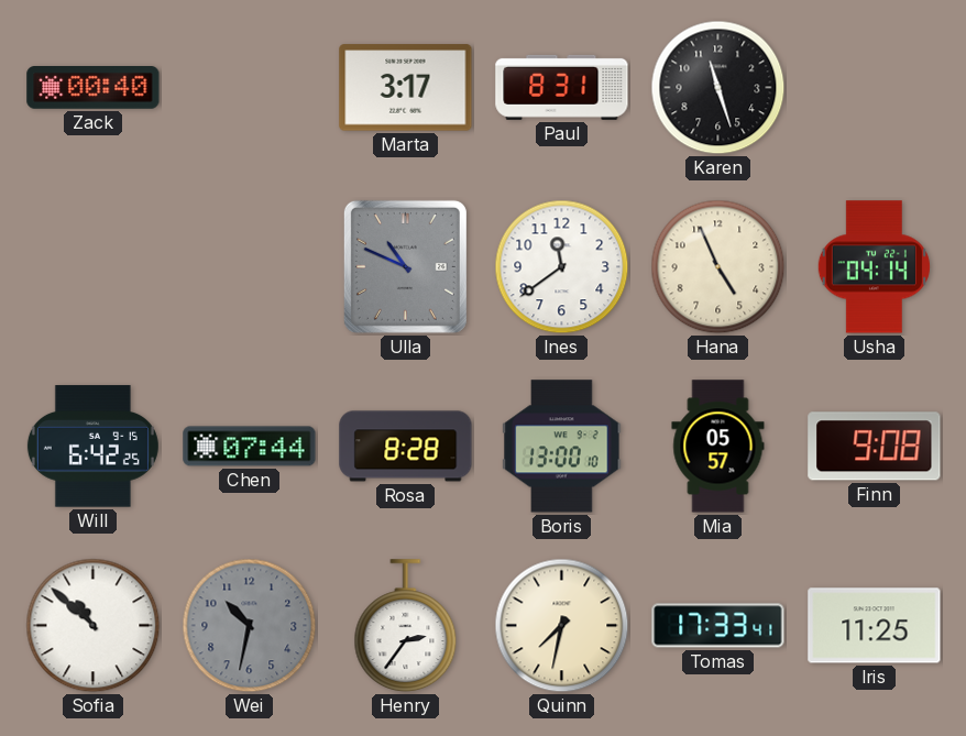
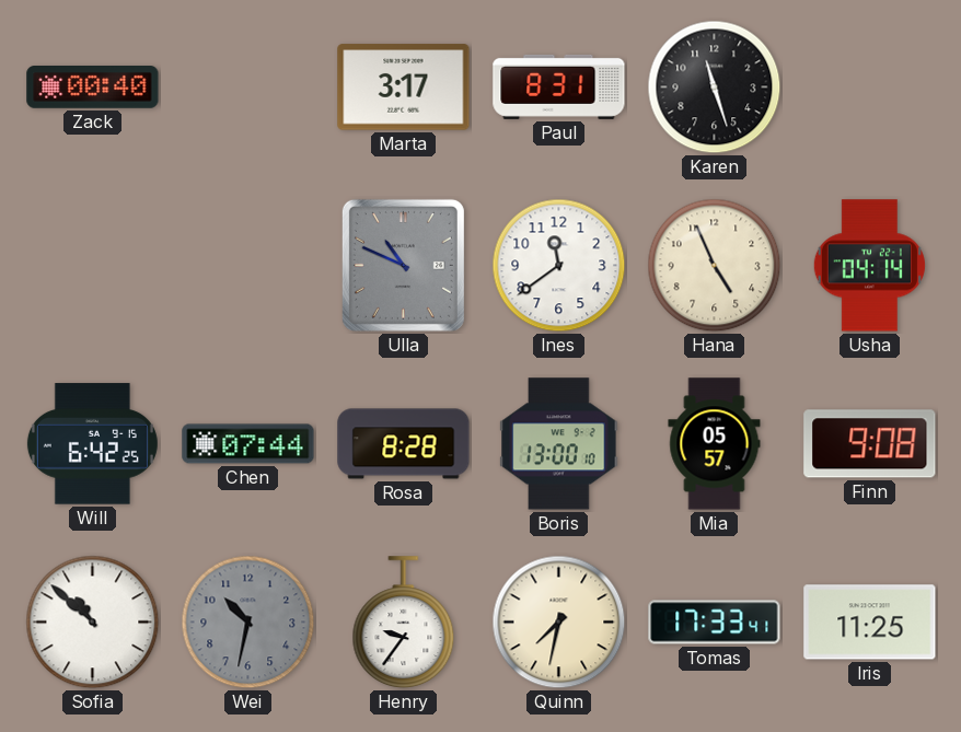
Henry: 2:36 -> 9:36 (404, 623)
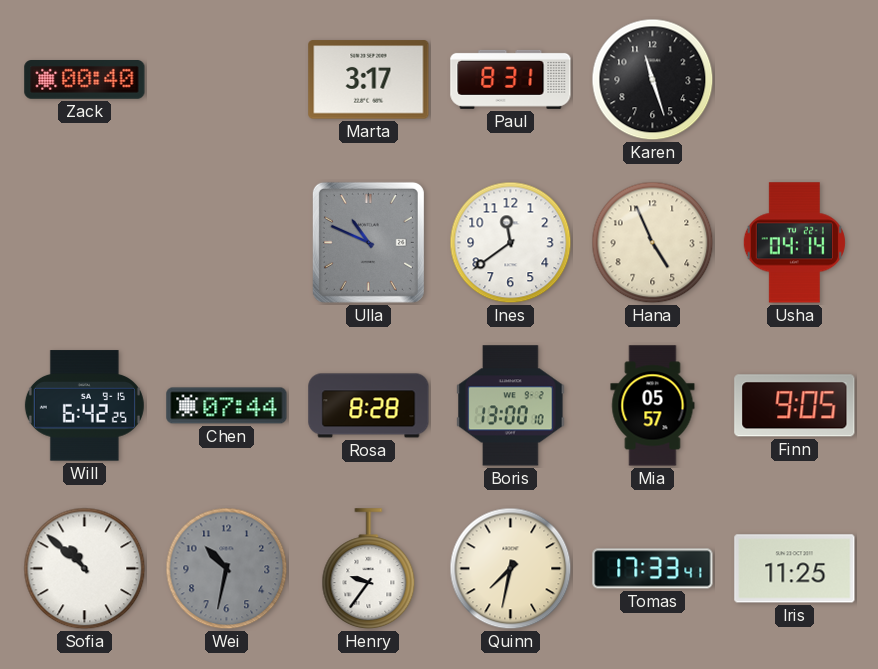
Finn: 9:08 -> 9:05 (795, 406)
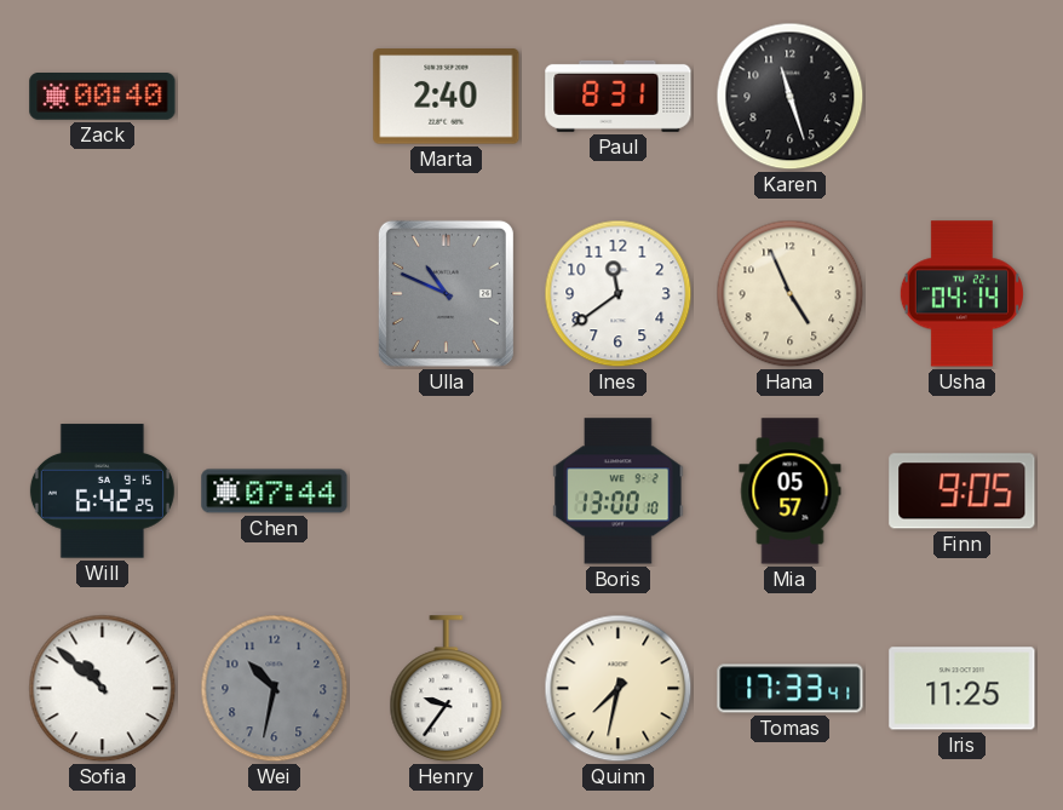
Marta: 3:17 -> 2:40 (447, 97)
Rosa: 8:28 -> none (369, 406)
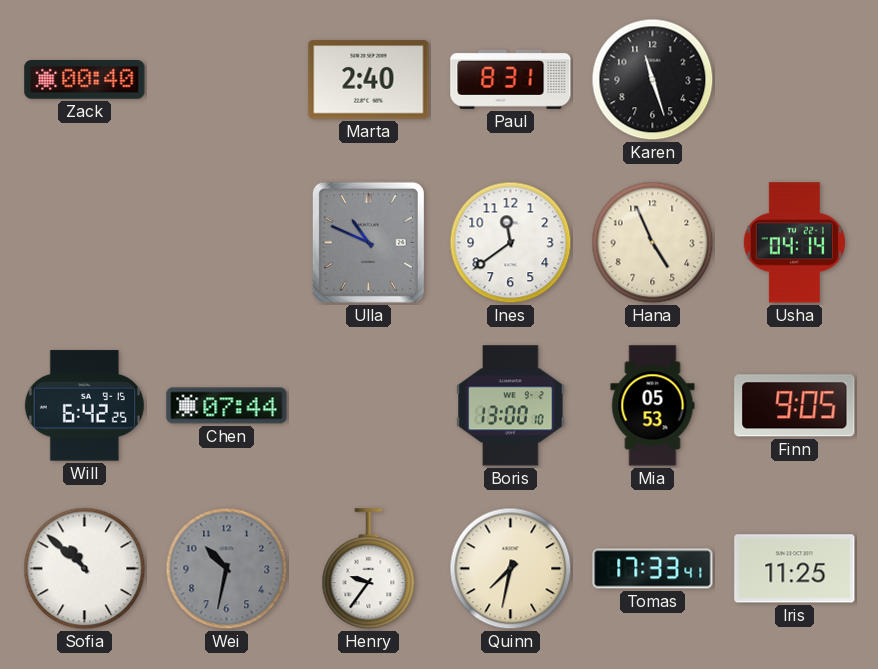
Mia: 05:57 -> 05:53 (653, 406)
